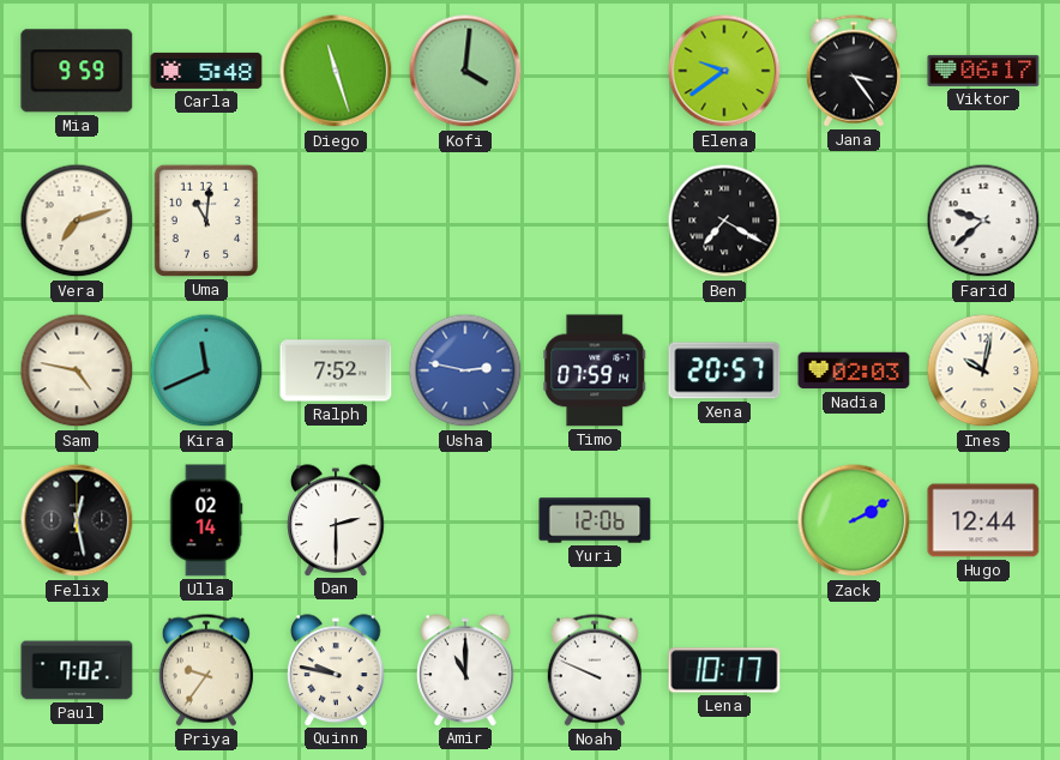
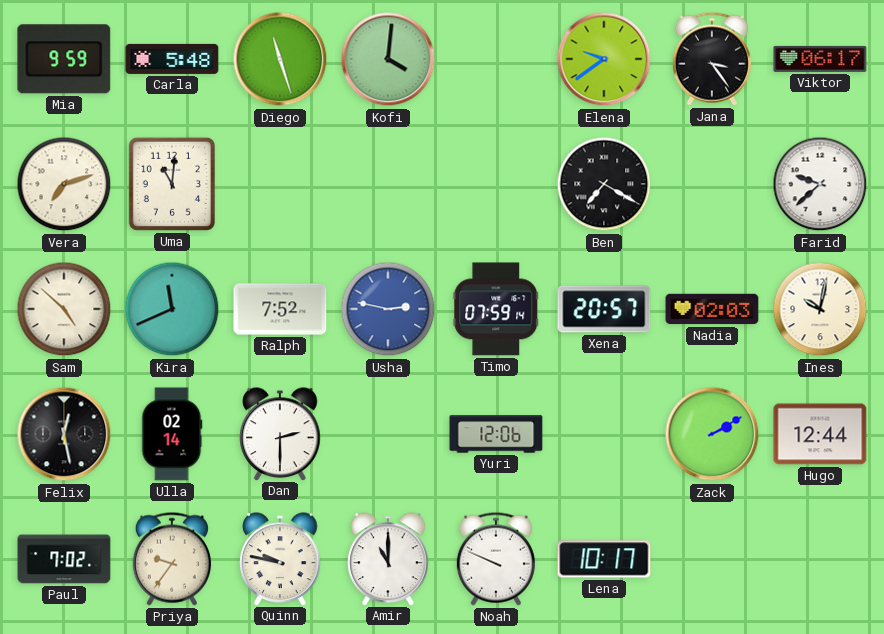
Sam: 4:47 -> 4:52 (64, 309)
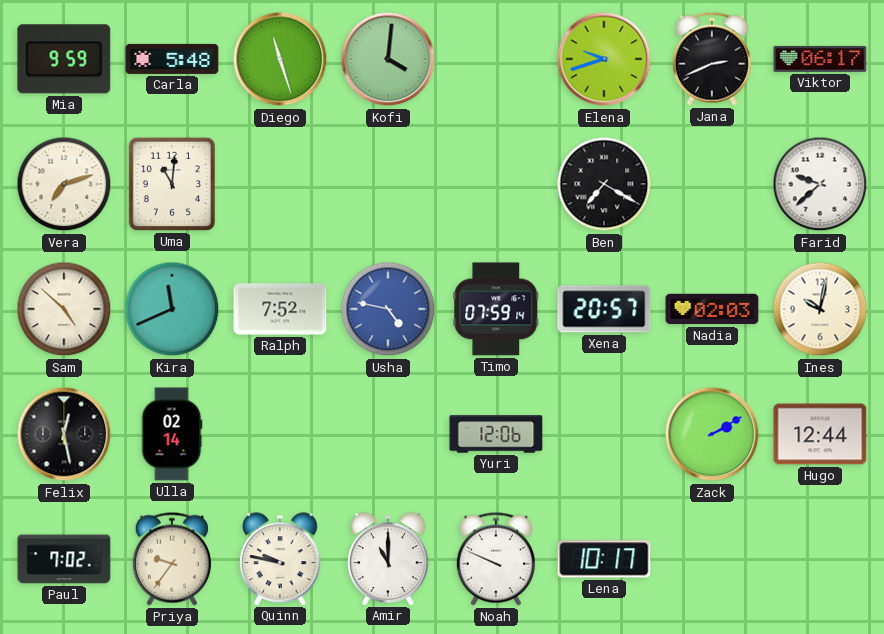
Elena: 9:39 -> 9:42 (604, 59)
Jana: 3:24 -> 2:41 (712, 59)
Usha: 2:47 -> 4:47 (388, 309)
Dan: 2:30 -> none (280, 434)
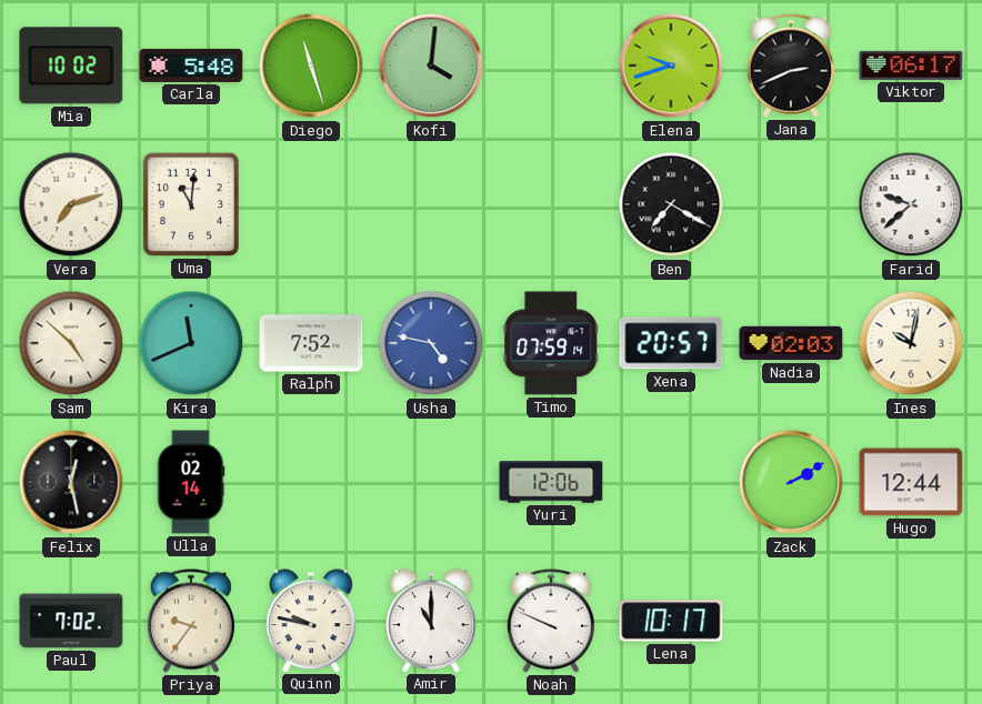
Mia: 9:59 -> 10:02 (71, 66)
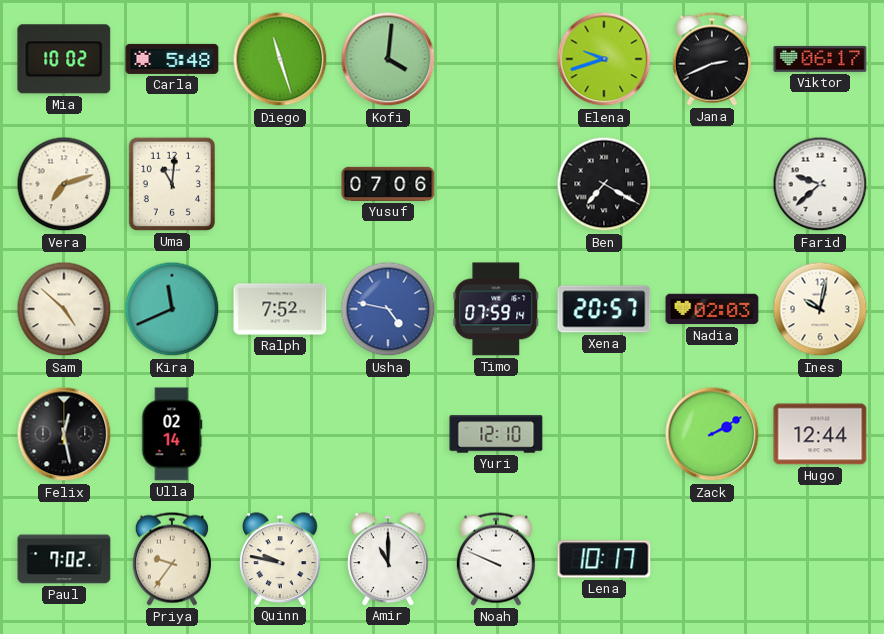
Yusuf: none -> 07:06 (388, 184)
Yuri: 12:06 -> 12:10 (496, 434)
